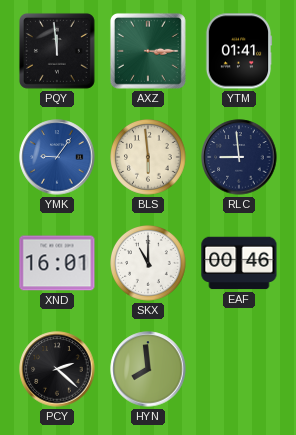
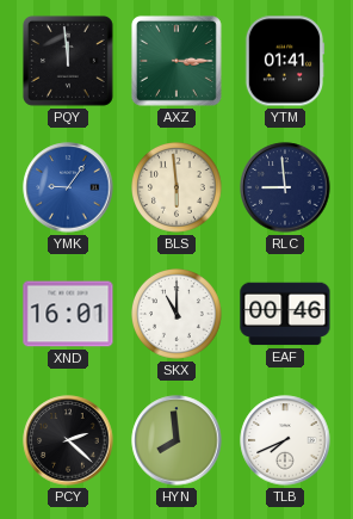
TLB: none -> 7:41 (285, 440)
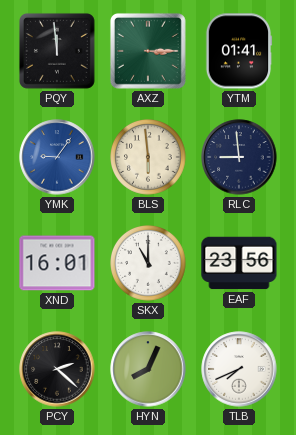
EAF: 00:46 -> 23:56 (239, 263)
HYN: 7:59 -> 8:04 (148, 369)
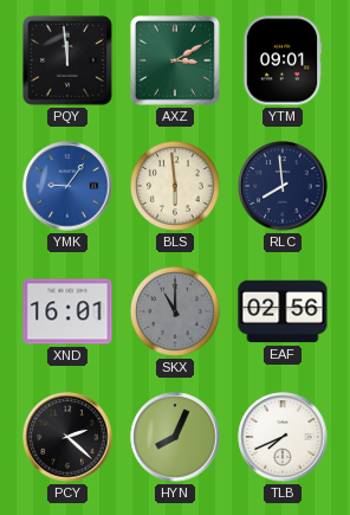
AXZ: 3:15 -> 3:10 (175, 60)
YTM: 01:41 -> 09:01 (283, 60)
RLC: 8:59 -> 7:59 (283, 186)
SKX dial: white -> grey (176, 313)
EAF: 23:56 -> 02:56 (283, 311)
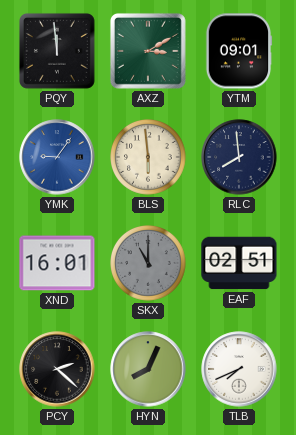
EAF: 02:56 -> 02:51 (239, 263)
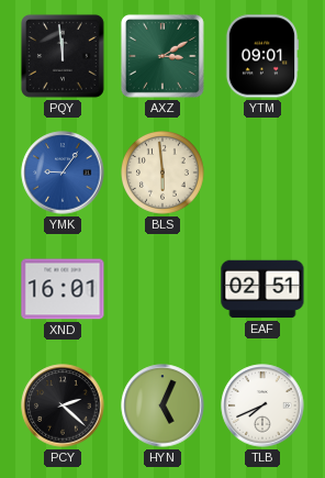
RLC: 7:59 -> none (239, 157)
SKX: 11:00 -> none (149, 264)
HYN: 8:04 -> 5:04 (162, 405)
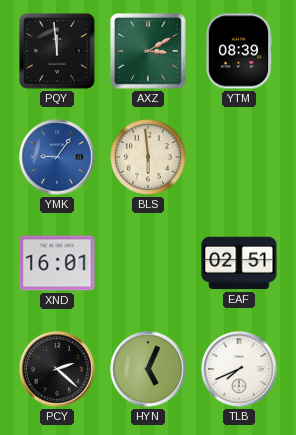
YTM: 09:01 -> 08:39 (239, 51)
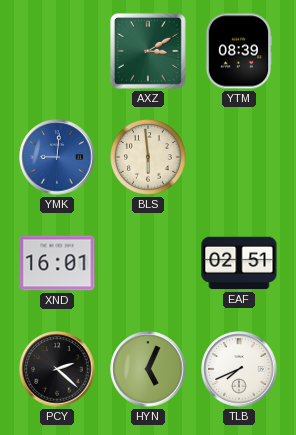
PQY: 11:59 -> none (57, 51)
YMK: 9:06 -> 9:01 (57, 157)
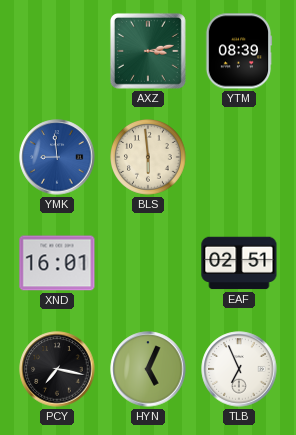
AXZ: 3:10 -> 3:13 (148, 51)
YMK: 9:01 -> 8:59 (57, 157)
PCY: 2:22 -> 7:17 (57, 369)
TLB: 7:41 -> 6:56 (239, 369)
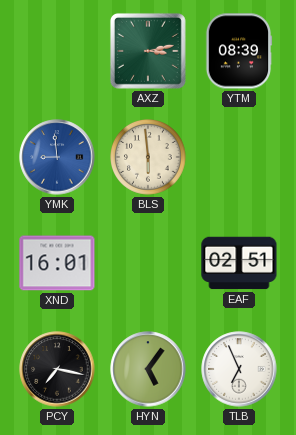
HYN: 5:04 -> 5:06 (148, 369)
